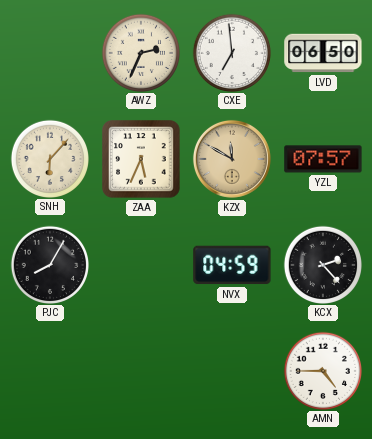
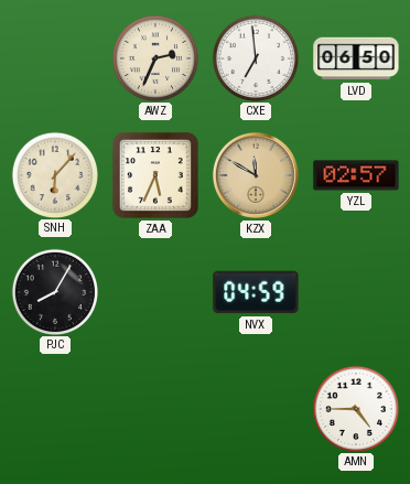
YZL: 07:57 -> 02:57 (356, 175)
KCX: 2:23 -> none (322, 264)
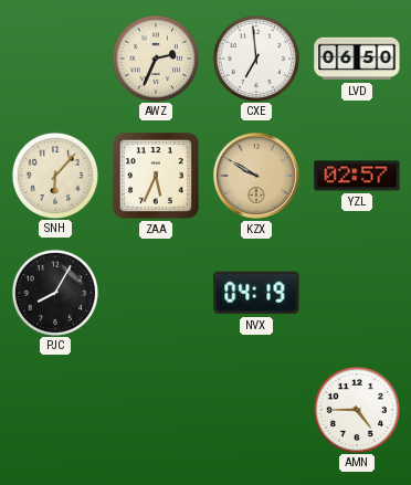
KZX: 11:50 -> 9:50 (256, 176)
NVX: 04:59 -> 04:19 (256, 293)
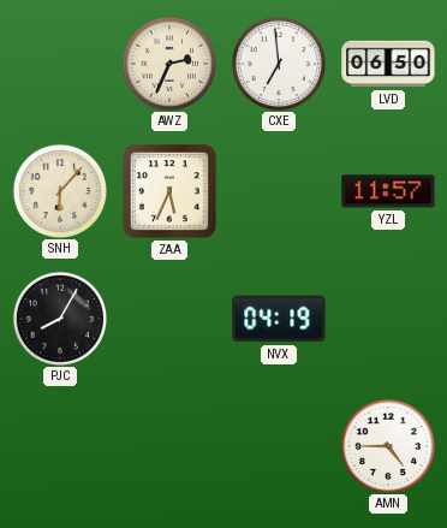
KZX: 9:50 -> none (256, 176)
YZL: 02:57 -> 11:57 (388, 191)
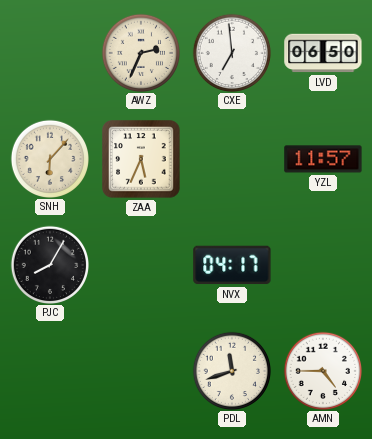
NVX: 04:19 -> 04:17 (232, 265)
PDL: none -> 11:42 (231, 370)
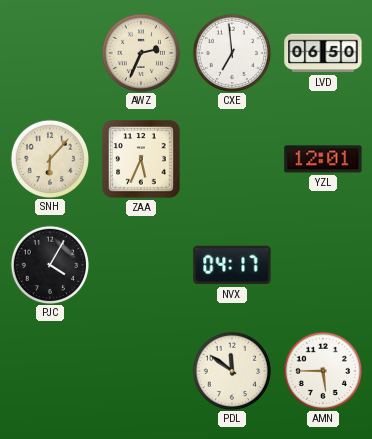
YZL: 11:57 -> 12:01 (323, 159)
PJC: 8:05 -> 4:05 (49, 264)
PDL: 11:42 -> 11:51 (231, 370)
AMN: 4:45 -> 5:45 (322, 370)
